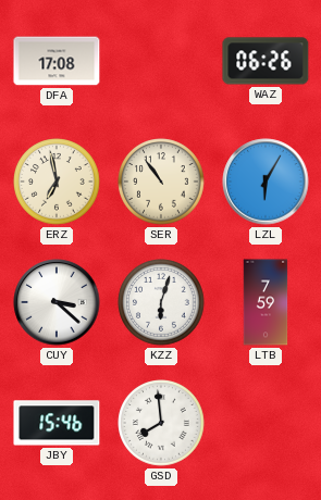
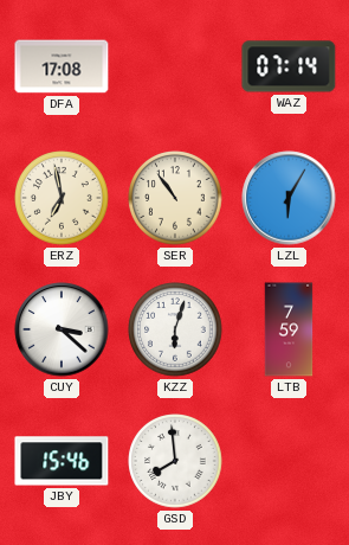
WAZ: 06:26 -> 07:14 (289, 66)
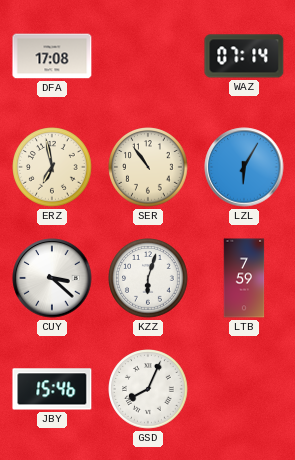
GSD: 7:59 -> 8:04 (148, 389)
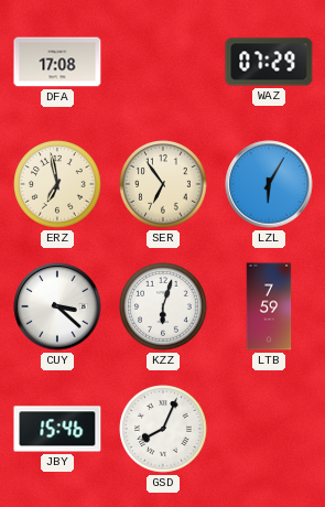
WAZ: 07:14 -> 07:29 (269, 62)
SER: 10:54 -> 6:54 (163, 184)
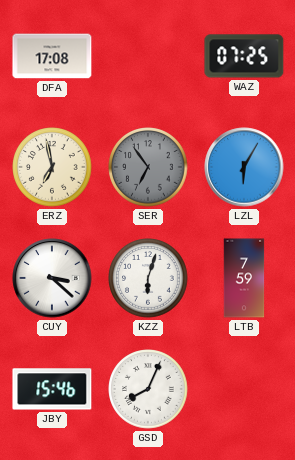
WAZ: 07:29 -> 07:25 (244, 56)
SER dial: cream -> grey (148, 167)
